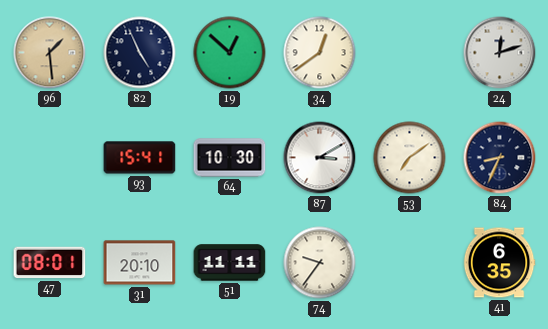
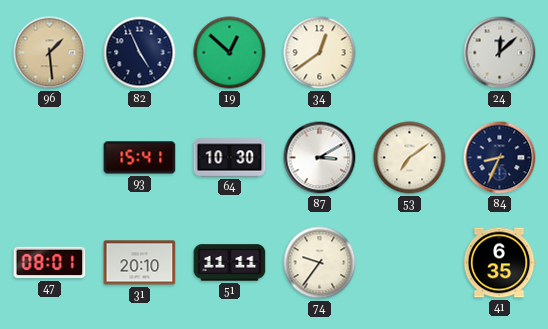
24: 12:12 -> 12:08 (500, 53)
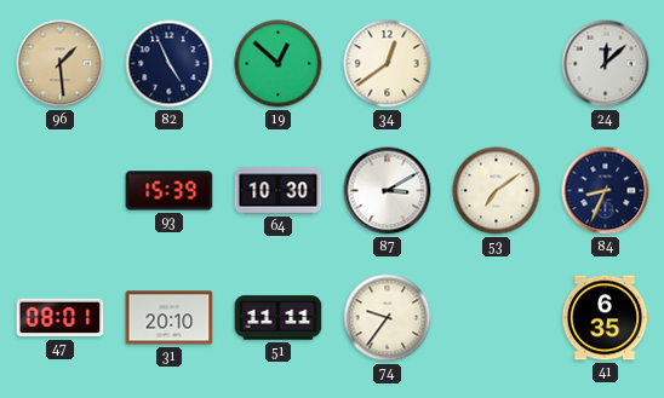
93: 15:41 -> 15:39 (170, 191)
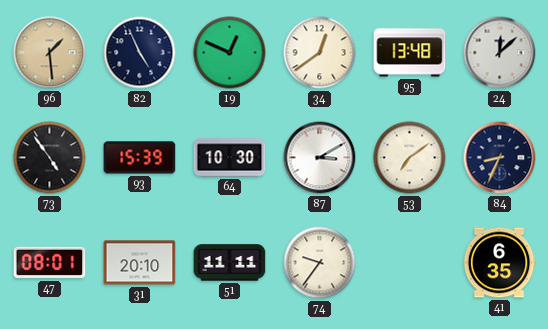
19: 12:52 -> 12:49 (230, 53)
95: none -> 13:48 (410, 53)
73: none -> 4:54 (50, 158)
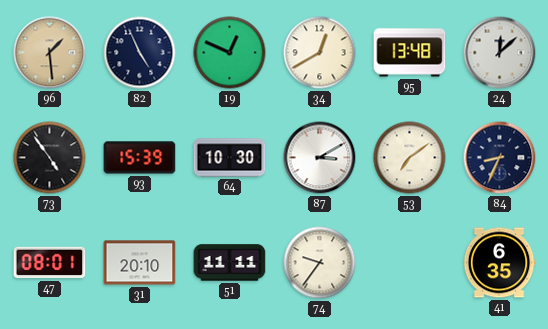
34: 12:39 -> 12:40 (320, 53)
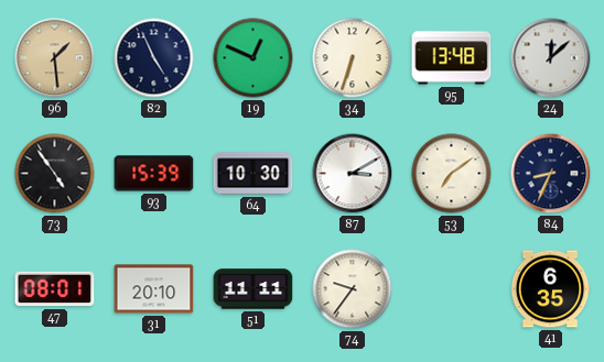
34: 12:40 -> 6:33 (353, 58)
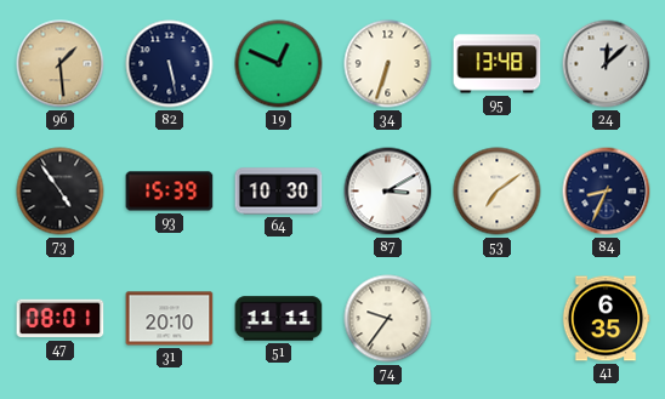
82: 4:56 -> 5:28 (170, 64)
